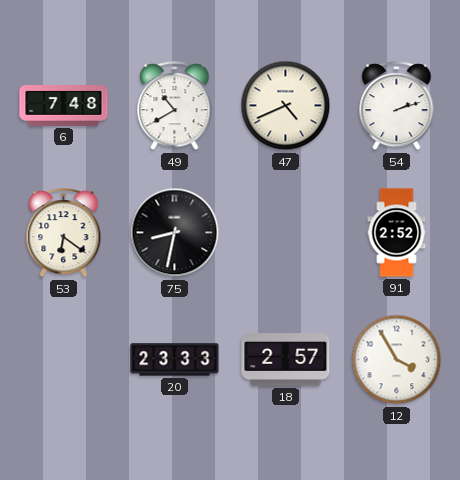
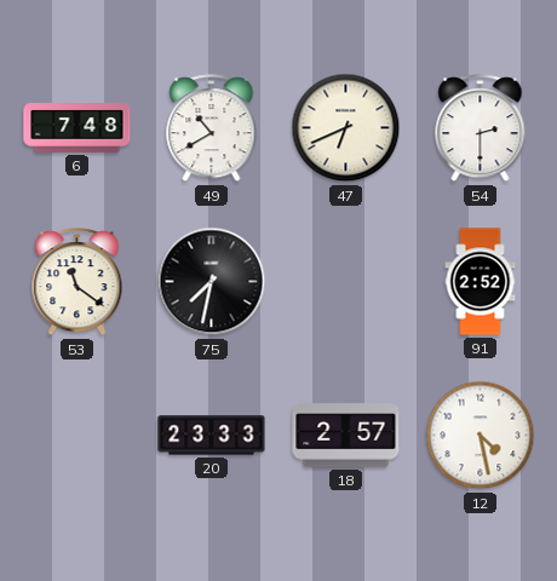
47: 4:41 -> 6:41 (346, 128)
54: 2:12 -> 2:30 (481, 128)
53: 6:21 -> 11:21 (77, 282)
75: 8:32 -> 7:32 (212, 282)
12: 3:55 -> 4:28 (481, 436)
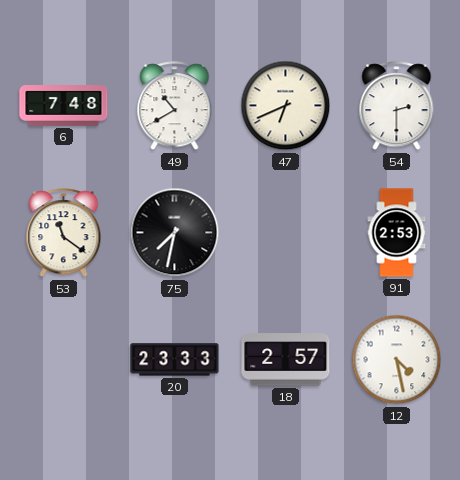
91: 2:52 -> 2:53 (397, 233)
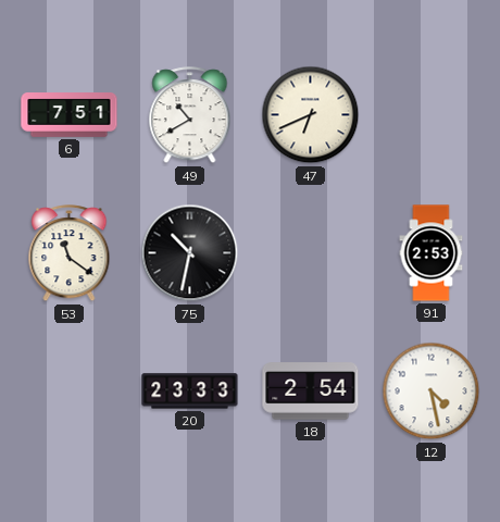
6: 7:48 -> 7:51 (70, 115)
54: 2:30 -> none (397, 106)
75: 7:32 -> 10:32 (190, 253)
18: 2:57 -> 2:54 (311, 391)
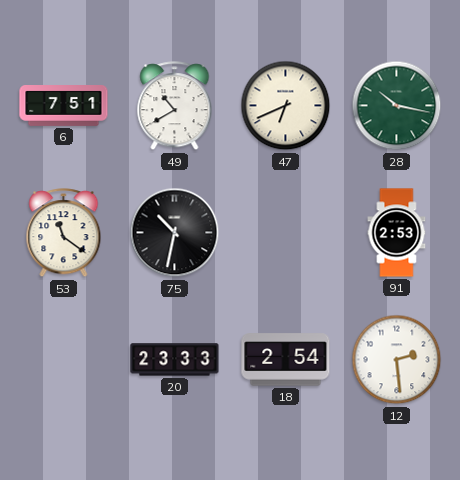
28: none -> 10:17 (397, 106)
12: 4:28 -> 2:29 (397, 360)
